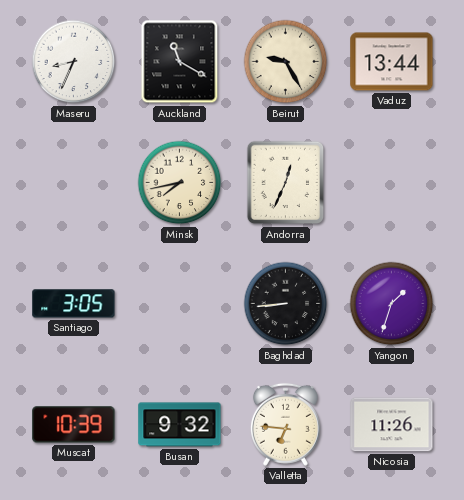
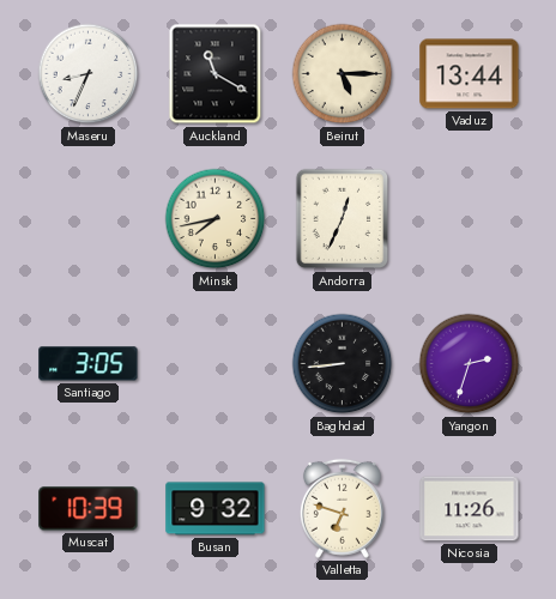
Beirut: 9:25 -> 5:15 (343, 74)
Yangon: 1:33 -> 2:33 (470, 364)
Valletta: 6:46 -> 6:48 (342, 508)
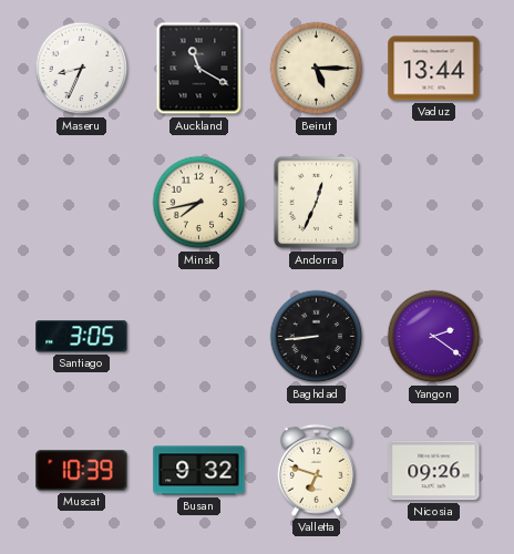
Yangon: 2:33 -> 2:21 (434, 337)
Nicosia: 11:26 -> 09:26 (434, 471)
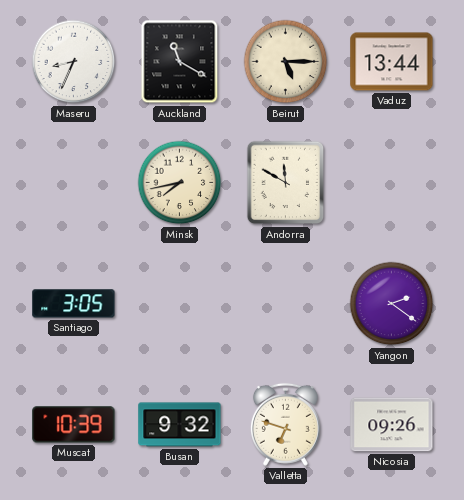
Andorra: 12:34 -> 11:50 (286, 183)
Baghdad: 8:44 -> none (317, 337)
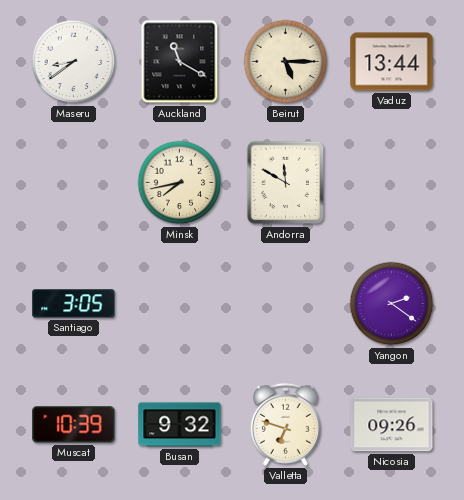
Maseru: 8:34 -> 8:39 (74, 62)
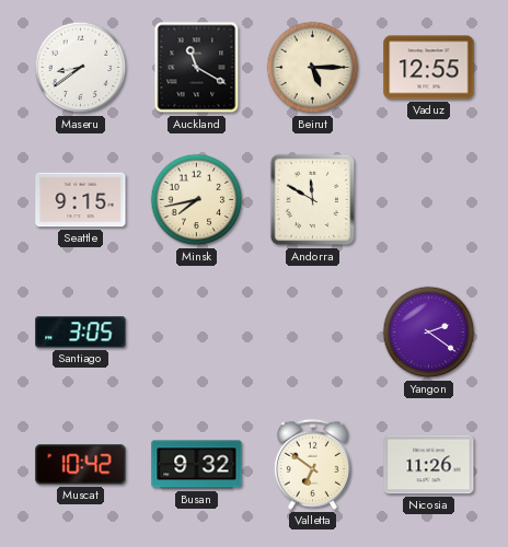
Vaduz: 13:44 -> 12:55 (429, 68)
Seattle: none -> 9:15 (81, 200)
Muscat: 10:39 -> 10:42 (81, 465)
Valletta: 6:48 -> 6:51 (312, 464)
Nicosia: 09:26 -> 11:26 (429, 465)
